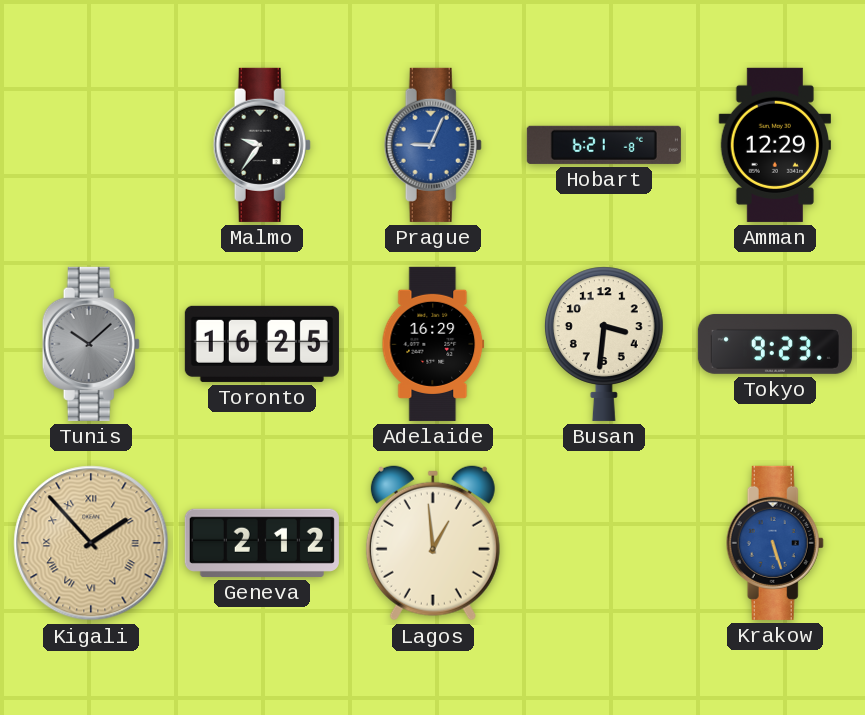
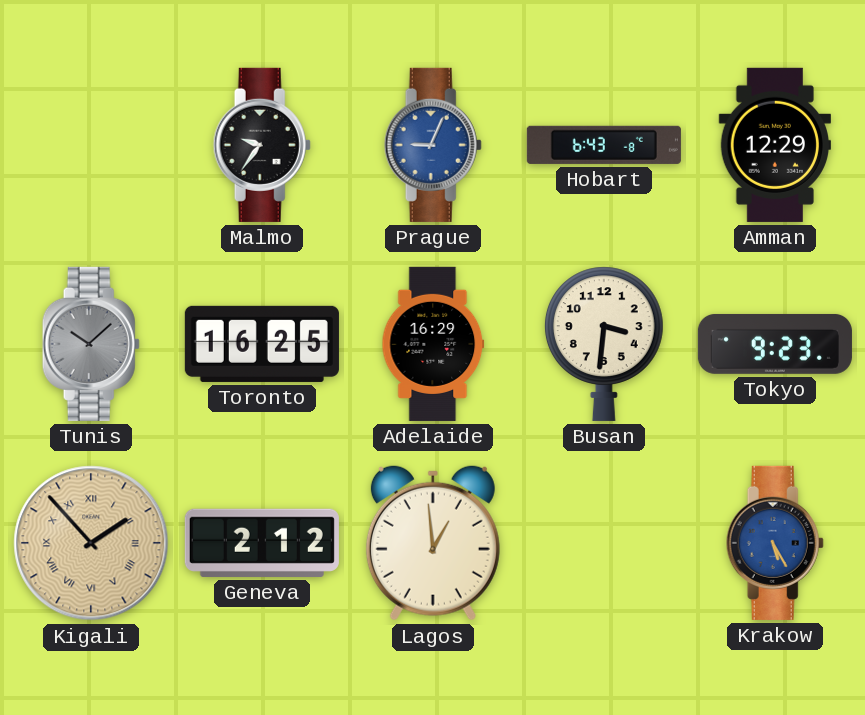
Hobart: 6:21 -> 6:43 (604, 145)
Krakow: 5:27 -> 5:25 (775, 543)
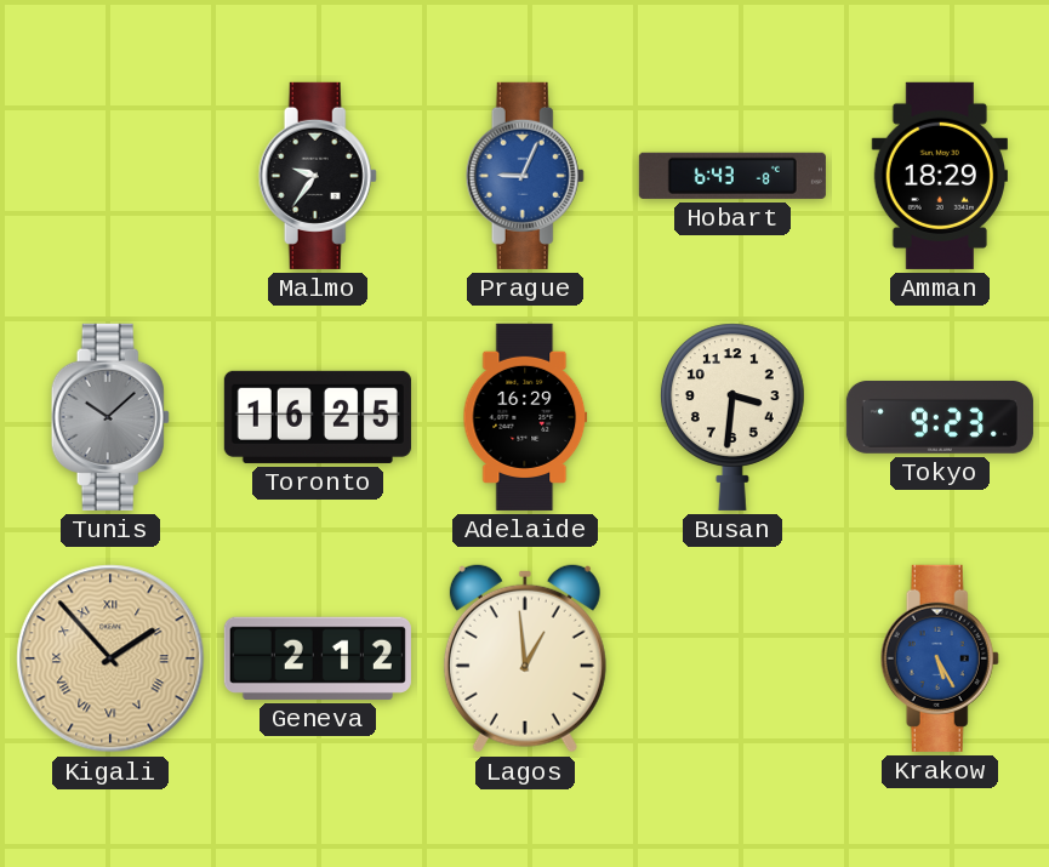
Amman: 12:29 -> 18:29 (940, 176)
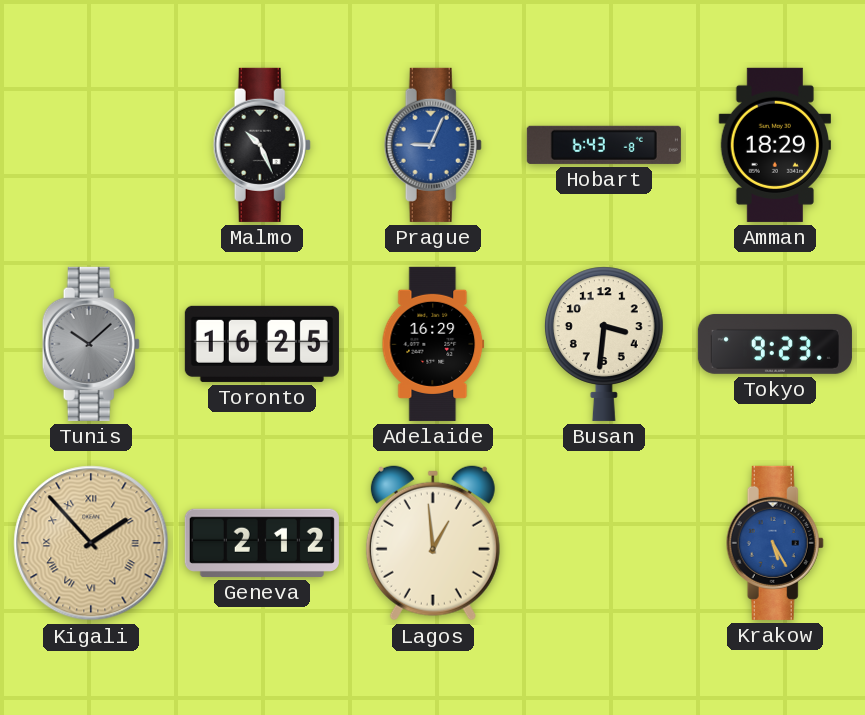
Malmo: 9:36 -> 10:26 (262, 145)
